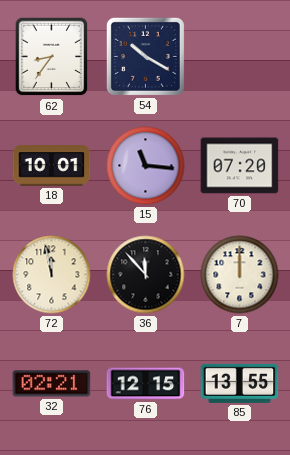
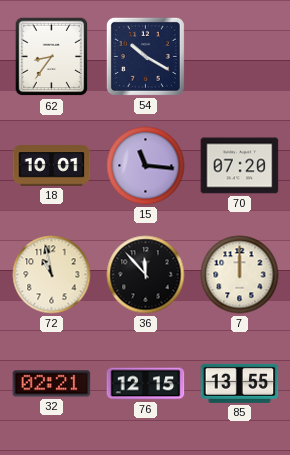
72: 11:58 -> 10:58 (52, 275)
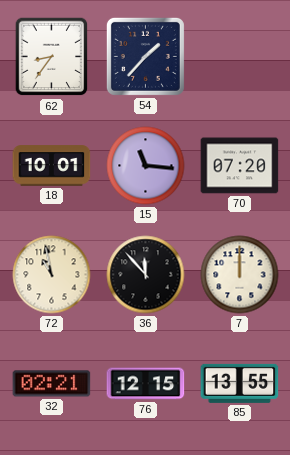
54: 10:20 -> 1:37 (145, 56)
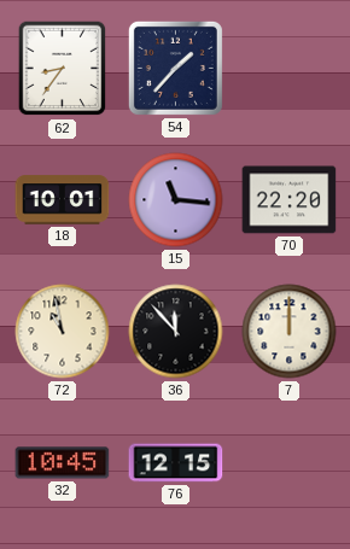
70: 07:20 -> 22:20 (290, 200)
32: 02:21 -> 10:45 (63, 463)
85: 13:55 -> none (240, 383)
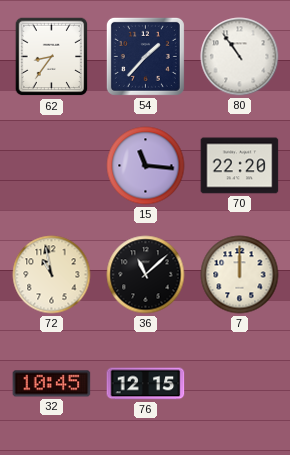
80: none -> 10:54 (240, 57)
18: 10:01 -> none (63, 200)
36: 11:53 -> 11:08 (146, 275)
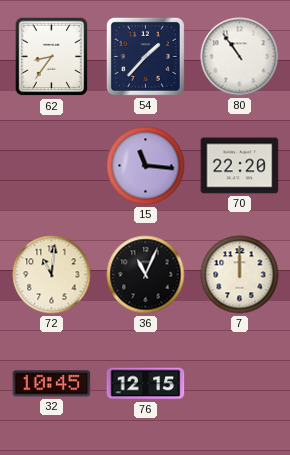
72: 10:58 -> 11:01 (52, 275)
36: 11:08 -> 11:04 (146, 275)
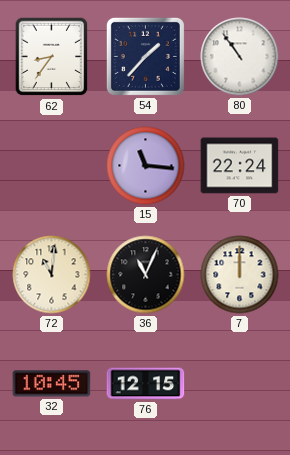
70: 22:20 -> 22:24 (240, 166)
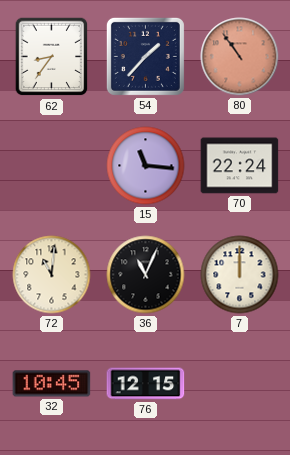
80 dial: white -> salmon (240, 57)
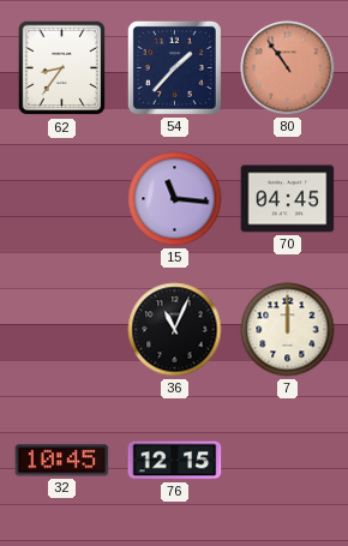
70: 22:24 -> 04:45 (288, 199)
72: 11:01 -> none (52, 275)
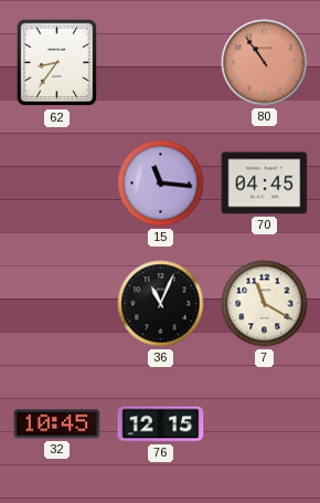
54: 1:37 -> none (174, 67)
7: 12:00 -> 11:20 (265, 304)
